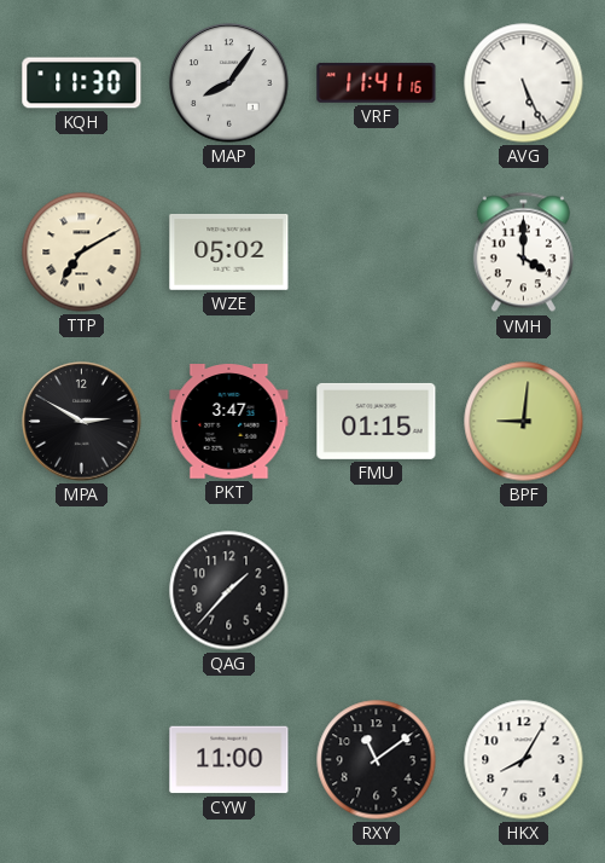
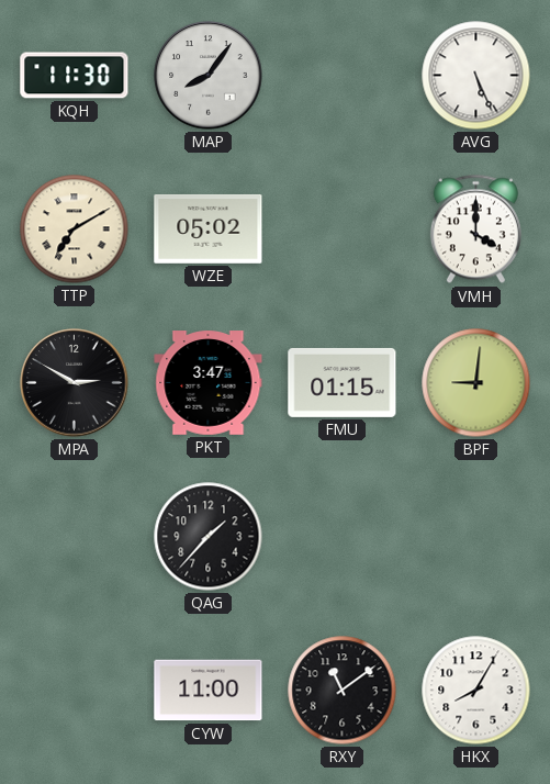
VRF: 11:41 -> none (377, 83)
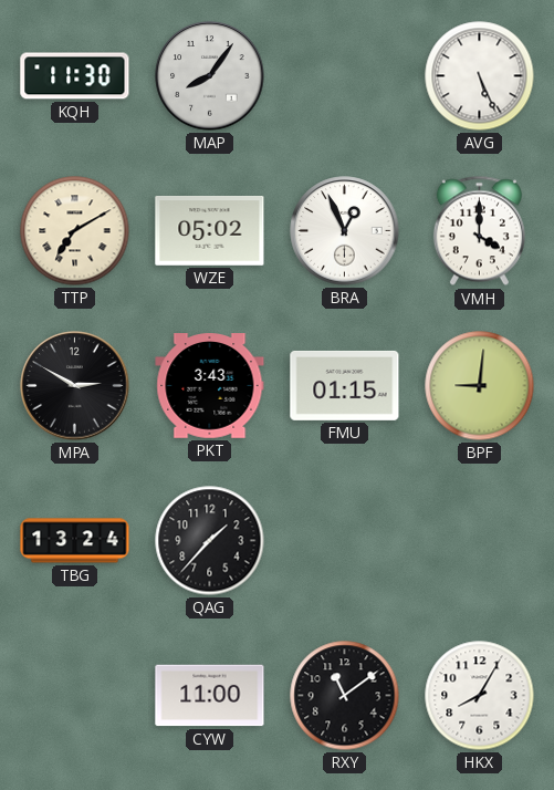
BRA: none -> 12:56 (345, 231)
PKT: 3:47 -> 3:43 (210, 386)
TBG: none -> 13:24 (75, 541)
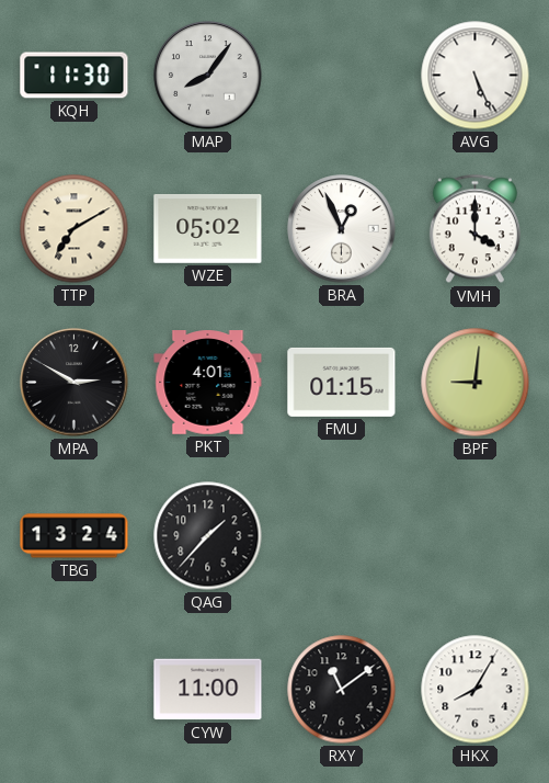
PKT: 3:43 -> 4:01 (208, 383)
